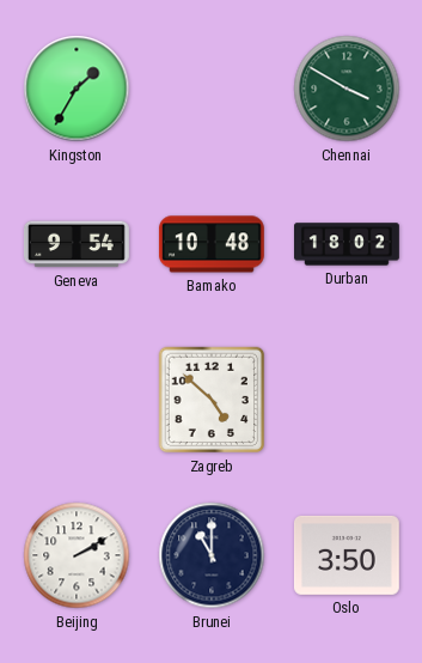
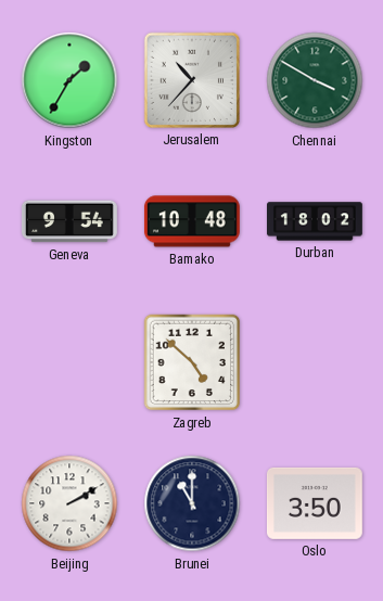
Jerusalem: none -> 10:37 (192, 80)
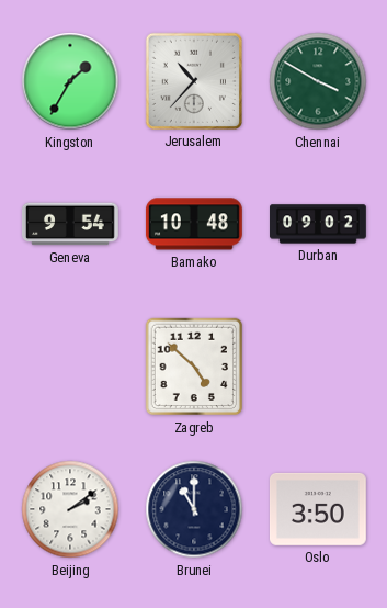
Durban: 18:02 -> 09:02 (319, 224)
Beijing: 2:10 -> 2:09 (70, 509)
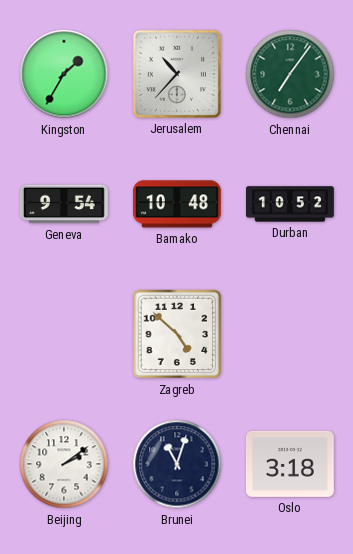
Chennai: 3:50 -> 7:06 (290, 74)
Durban: 09:02 -> 10:52 (291, 204)
Brunei: 11:00 -> 11:03 (177, 464)
Oslo: 3:50 -> 3:18 (290, 464)
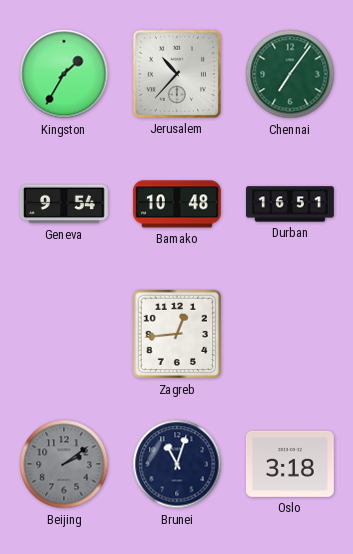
Durban: 10:52 -> 16:51 (291, 204)
Zagreb: 4:52 -> 12:44 (177, 334)
Beijing dial: white -> grey (64, 464)
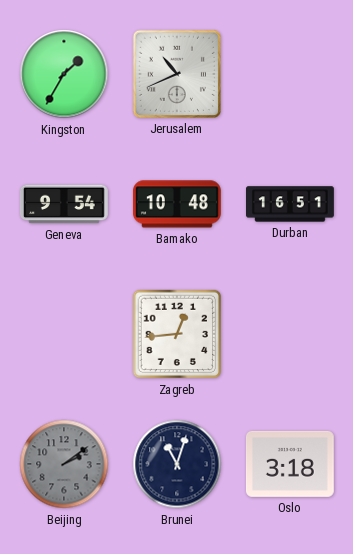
Jerusalem: 10:37 -> 10:41 (177, 74)
Chennai: 7:06 -> none (290, 74)
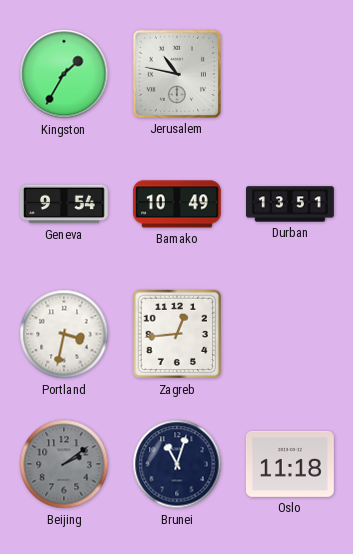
Jerusalem: 10:41 -> 10:47 (177, 74)
Bamako: 10:48 -> 10:49 (177, 204)
Durban: 16:51 -> 13:51 (291, 204)
Portland: none -> 3:32 (64, 334)
Oslo: 3:18 -> 11:18 (290, 464)
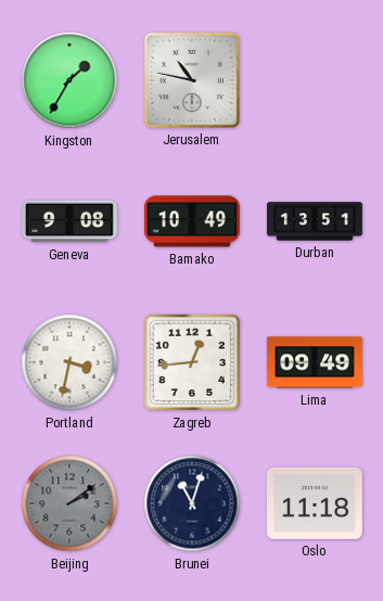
Geneva: 9:54 -> 9:08 (69, 221)
Lima: none -> 09:49 (315, 362)
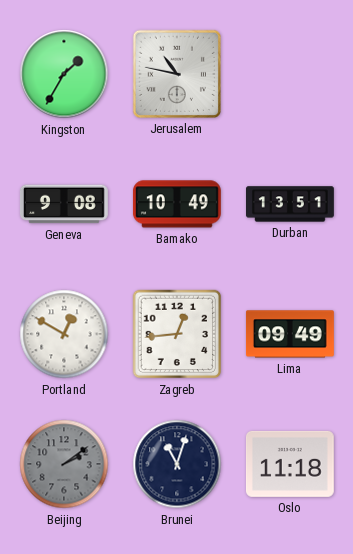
Portland: 3:32 -> 12:50 (64, 334)
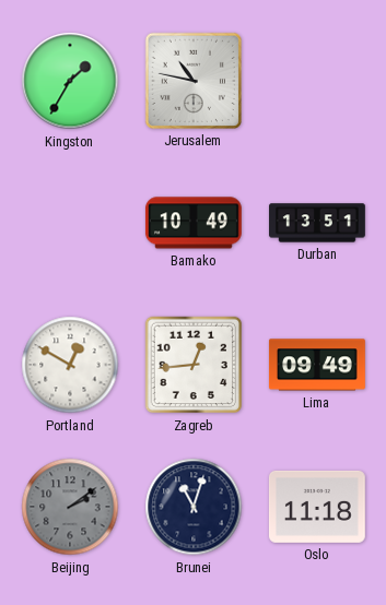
Geneva: 9:08 -> none (64, 204)
